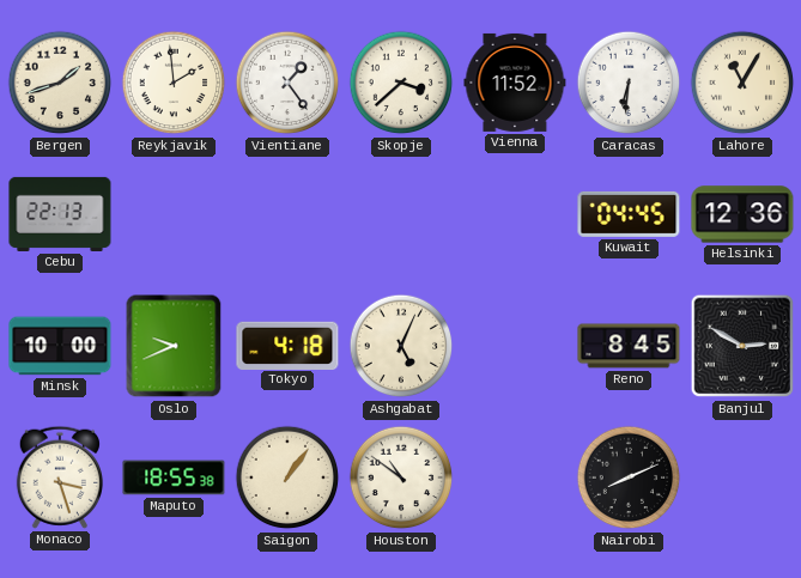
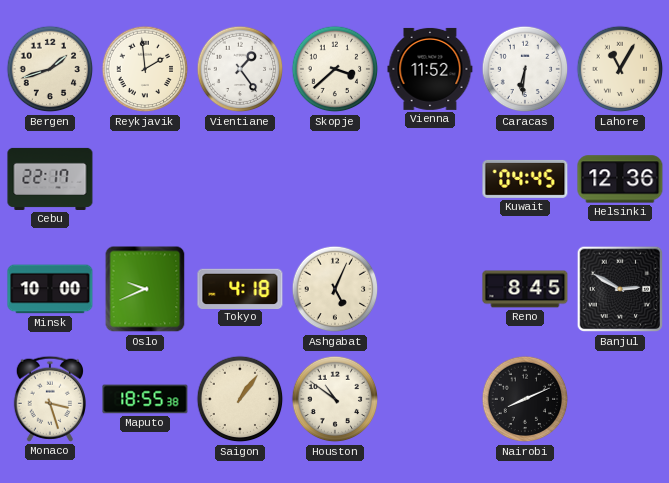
Cebu: 22:13 -> 22:17 (50, 179)
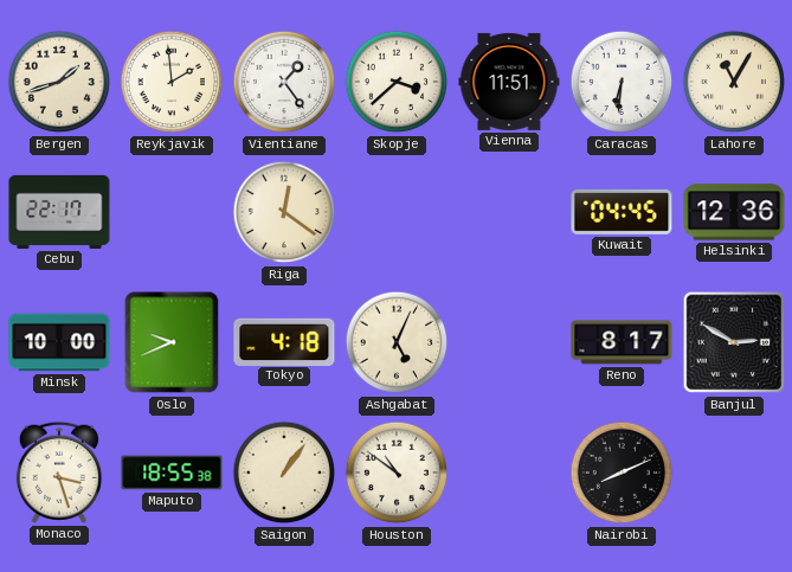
Vienna: 11:52 -> 11:51 (509, 82)
Riga: none -> 12:21 (284, 212)
Reno: 8:45 -> 8:17 (622, 342)
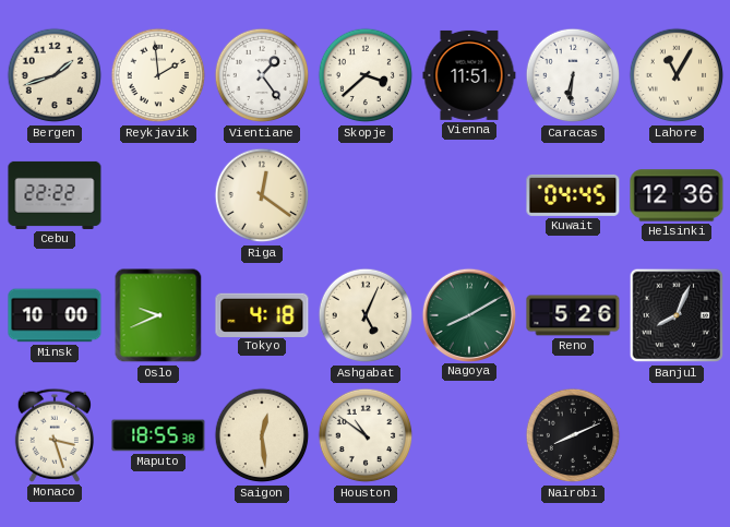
Cebu: 22:17 -> 22:22 (55, 195)
Nagoya: none -> 8:10 (468, 314)
Reno: 8:17 -> 5:26 (573, 315)
Banjul: 2:50 -> 8:04 (677, 315)
Saigon: 1:06 -> 12:29 (262, 435)
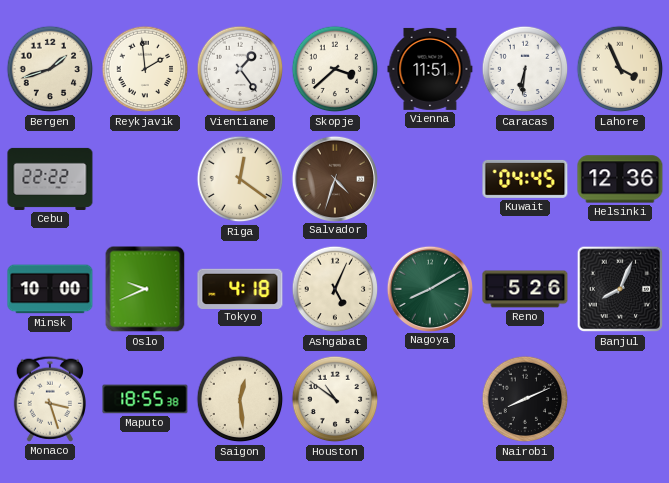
Lahore: 11:05 -> 3:56 (620, 69)
Salvador: none -> 4:33 (334, 178)
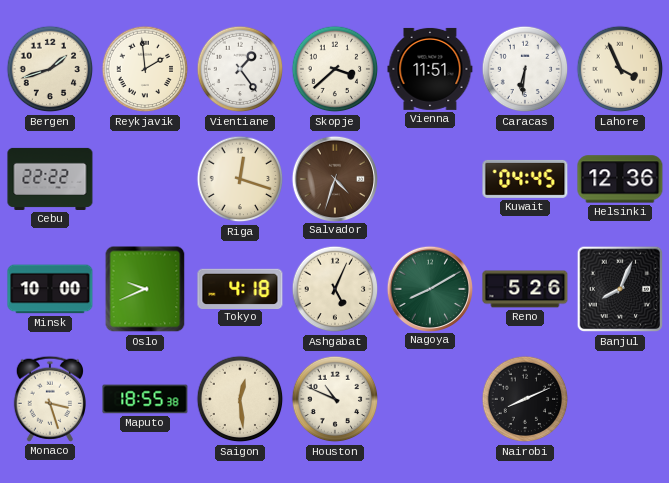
Riga: 12:21 -> 12:18 (240, 179)
Houston: 10:51 -> 10:49 (335, 399)
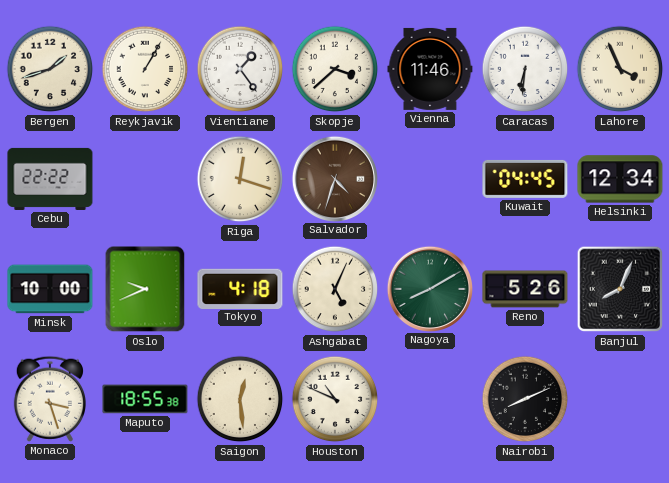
Reykjavik: 1:59 -> 1:05 (145, 69)
Vienna: 11:51 -> 11:46 (430, 69)
Helsinki: 12:36 -> 12:34 (620, 179)
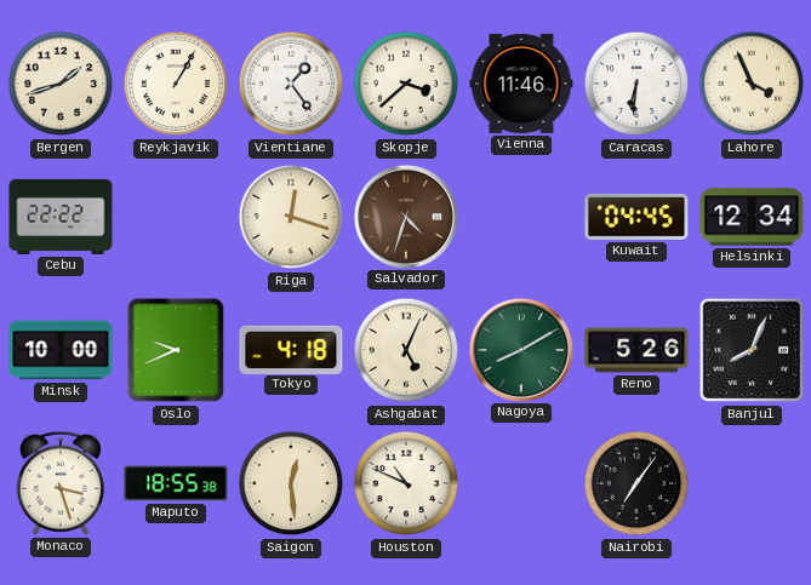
Nairobi: 8:11 -> 7:06 (636, 483)
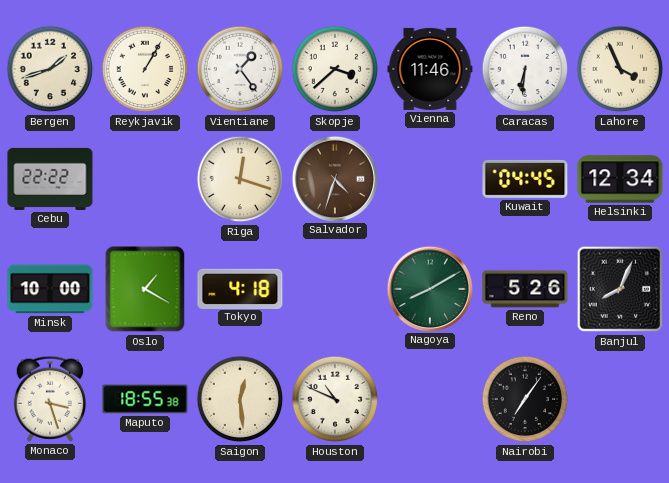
Oslo: 9:41 -> 1:20 (145, 289)
Ashgabat: 5:04 -> none (406, 350)
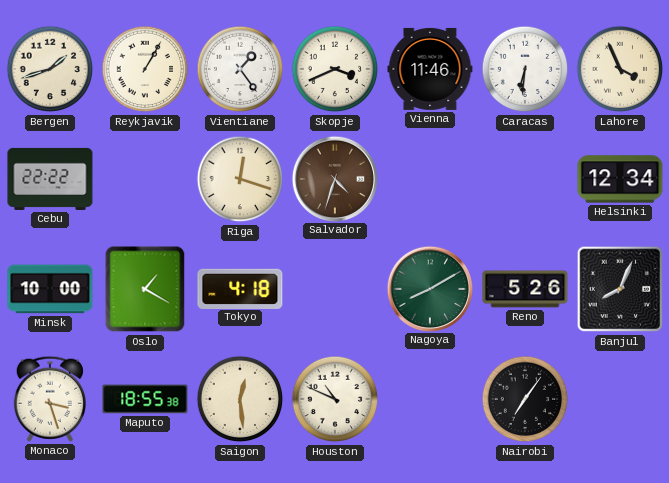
Skopje: 3:38 -> 3:41 (335, 69)
Kuwait: 04:45 -> none (525, 179)
